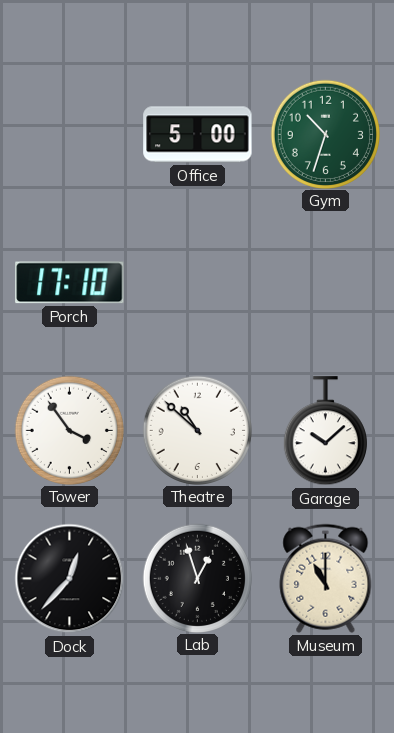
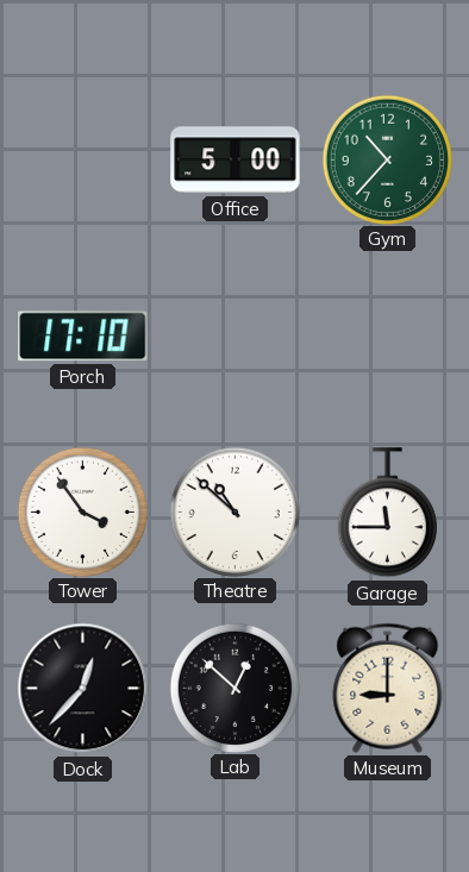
Gym: 10:33 -> 10:37 (387, 159)
Garage: 10:08 -> 11:45 (387, 513)
Lab: 12:57 -> 12:52 (234, 688)
Museum: 11:00 -> 9:00 (388, 688)
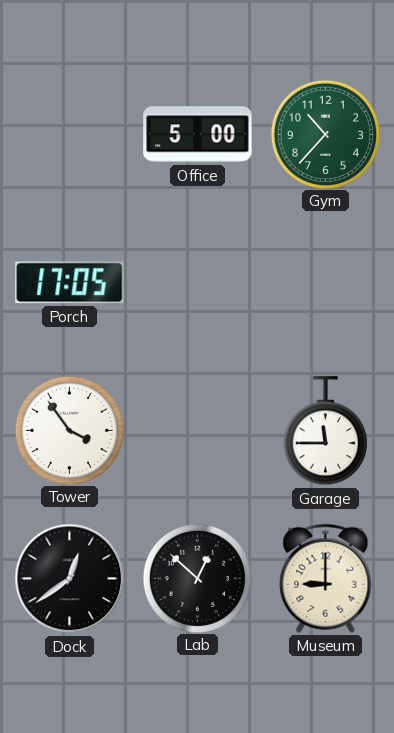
Porch: 17:10 -> 17:05 (70, 283)
Theatre: 10:52 -> none (234, 512)
Dock: 12:37 -> 12:39 (70, 579)
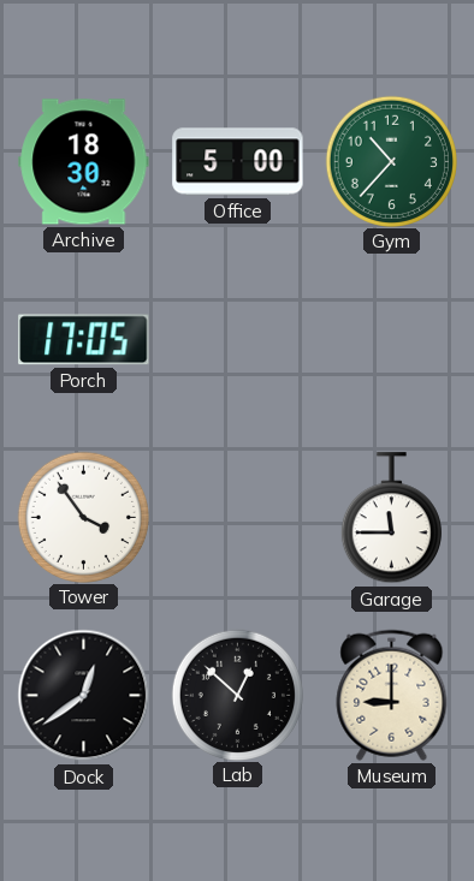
Archive: none -> 18:30 (84, 162)
